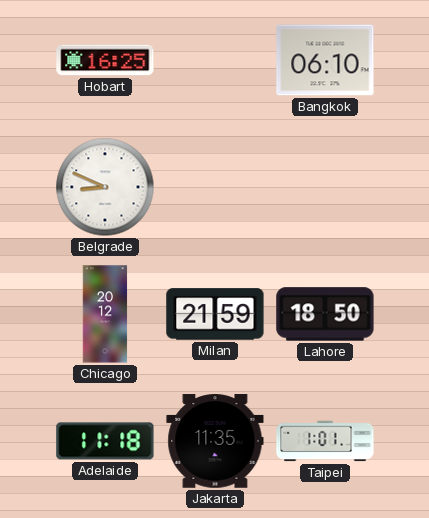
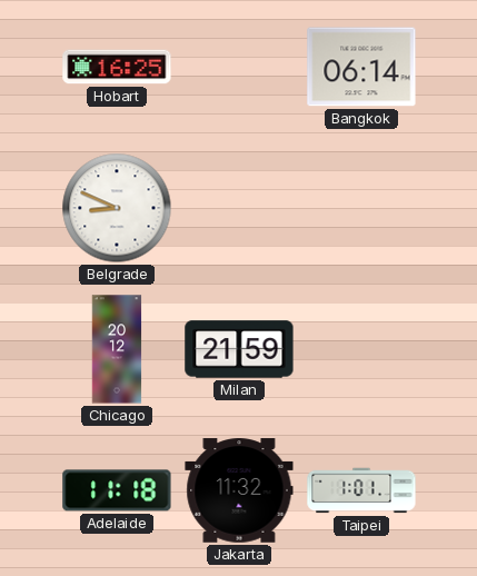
Bangkok: 06:10 -> 06:14 (361, 67)
Lahore: 18:50 -> none (325, 314)
Jakarta: 11:35 -> 11:32 (239, 490)
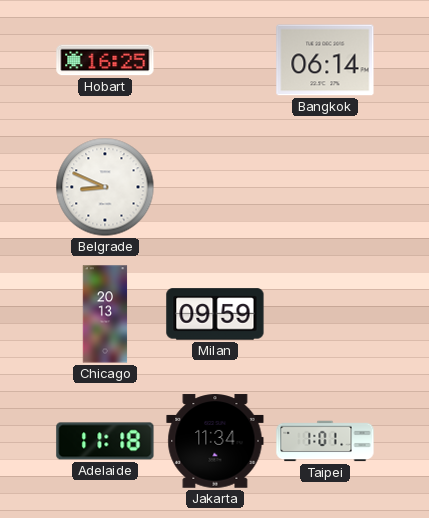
Chicago: 20:12 -> 20:13 (105, 314)
Milan: 21:59 -> 09:59 (215, 314)
Jakarta: 11:32 -> 11:34 (215, 441)
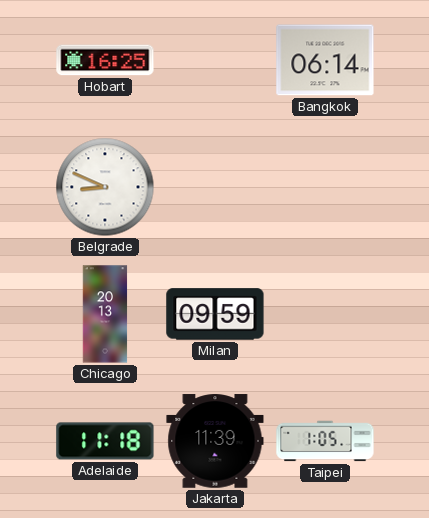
Jakarta: 11:34 -> 11:39 (215, 441)
Taipei: 1:01 -> 1:05 (325, 441)
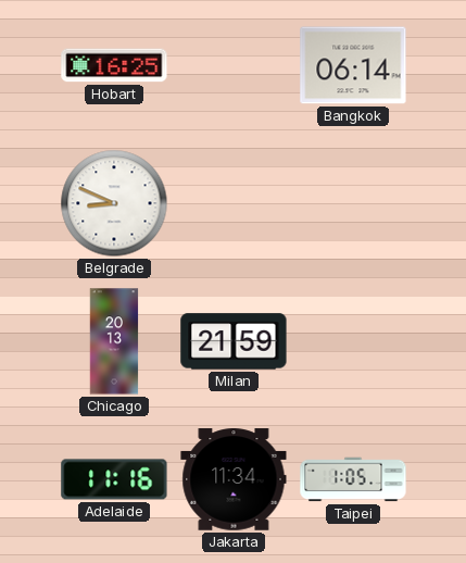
Milan: 09:59 -> 21:59 (234, 341)
Adelaide: 11:18 -> 11:16 (114, 479)
Jakarta: 11:39 -> 11:34 (234, 479)
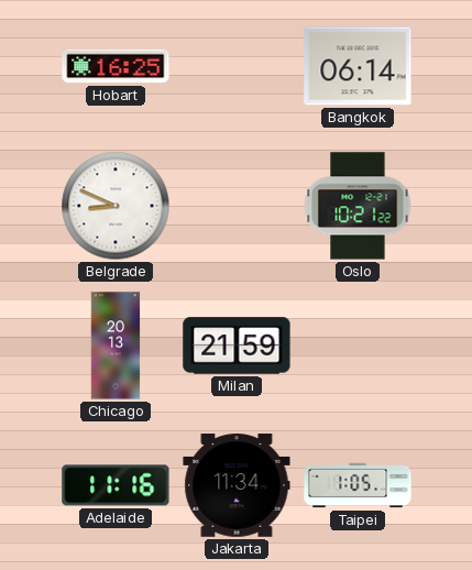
Oslo: none -> 10:21 (358, 206)
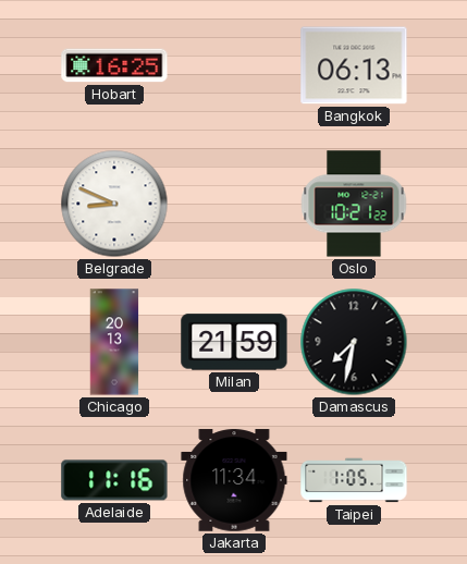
Bangkok: 06:14 -> 06:13 (354, 65)
Damascus: none -> 7:32 (354, 342)
